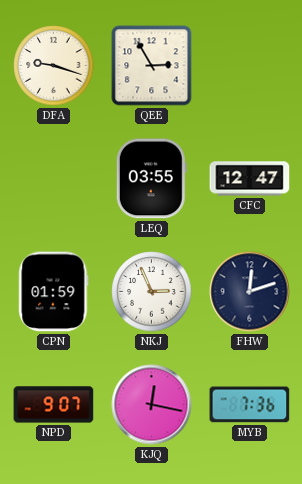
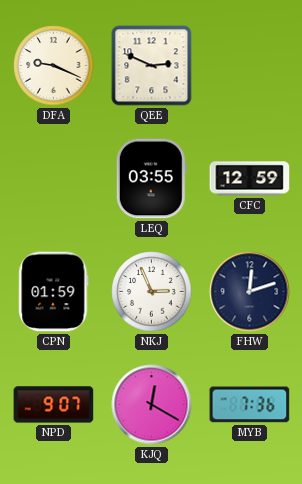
DFA: 9:18 -> 9:19 (54, 66)
QEE: 2:55 -> 2:49 (152, 66)
CFC: 12:47 -> 12:59 (250, 179)
KJQ: 12:17 -> 12:20 (152, 405)
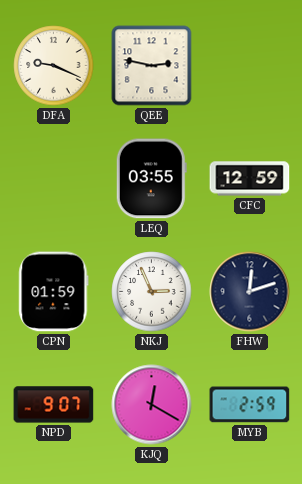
QEE: 2:49 -> 2:47 (152, 66)
MYB: 7:36 -> 2:59 (250, 405)
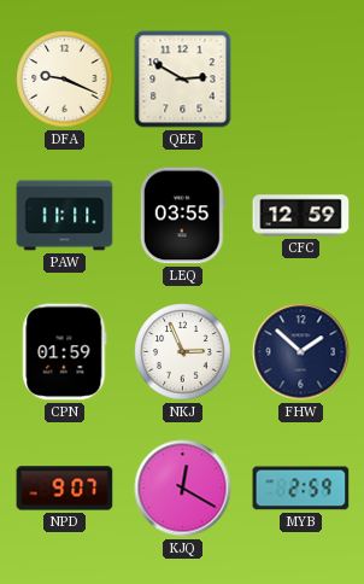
QEE: 2:47 -> 2:50 (183, 80)
PAW: none -> 11:11 (65, 216)
FHW: 12:12 -> 1:52 (301, 352)
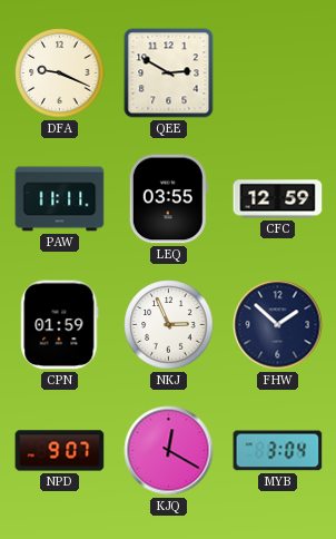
MYB: 2:59 -> 3:04 (278, 451)
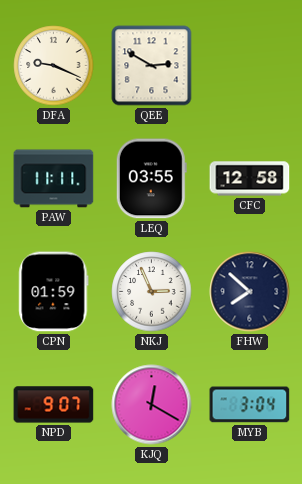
CFC: 12:59 -> 12:58 (250, 179)
FHW: 1:52 -> 7:52 (250, 292)
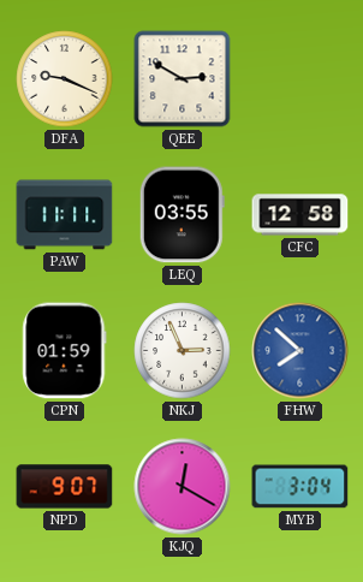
FHW dial: navy -> blue (300, 351)
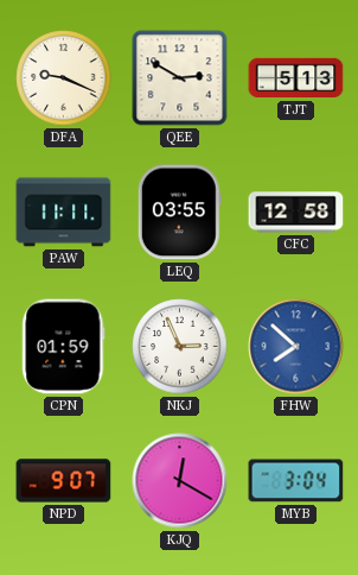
TJT: none -> 5:13 (296, 78)
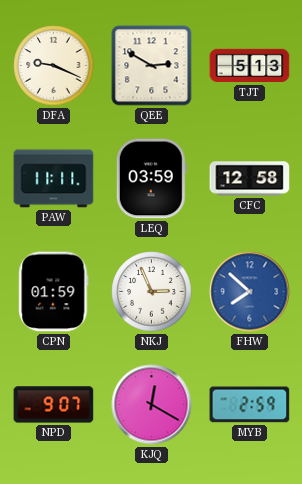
LEQ: 03:55 -> 03:59 (151, 179)
MYB: 3:04 -> 2:59 (250, 405)
